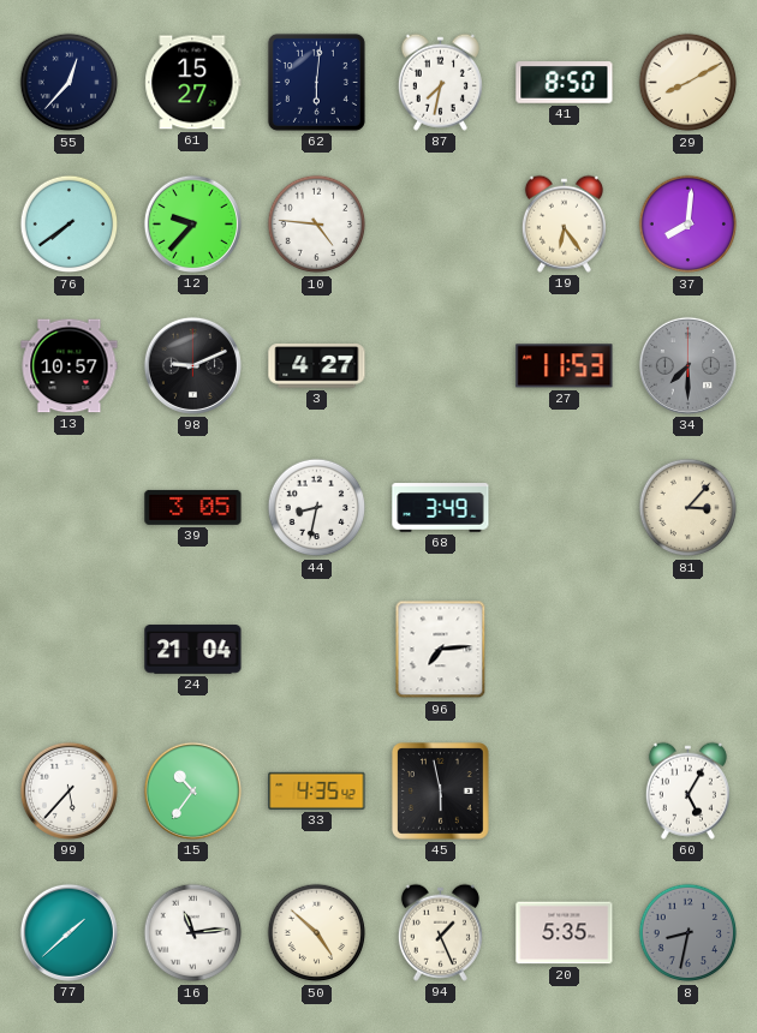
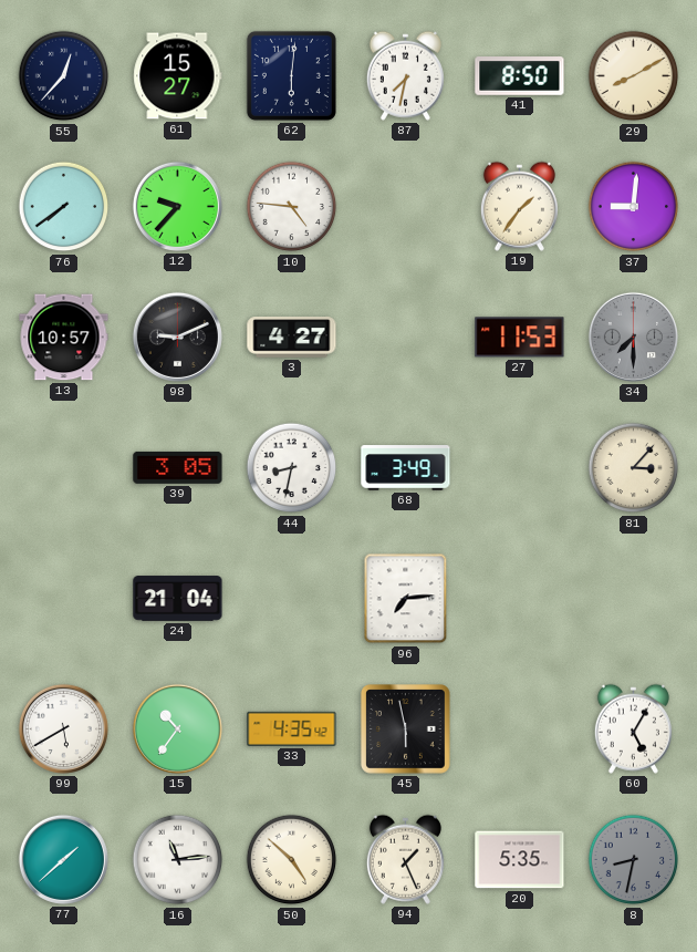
19: 6:24 -> 1:36 (519, 206)
37: 8:01 -> 9:01 (634, 207)
99: 5:37 -> 5:40 (63, 728)
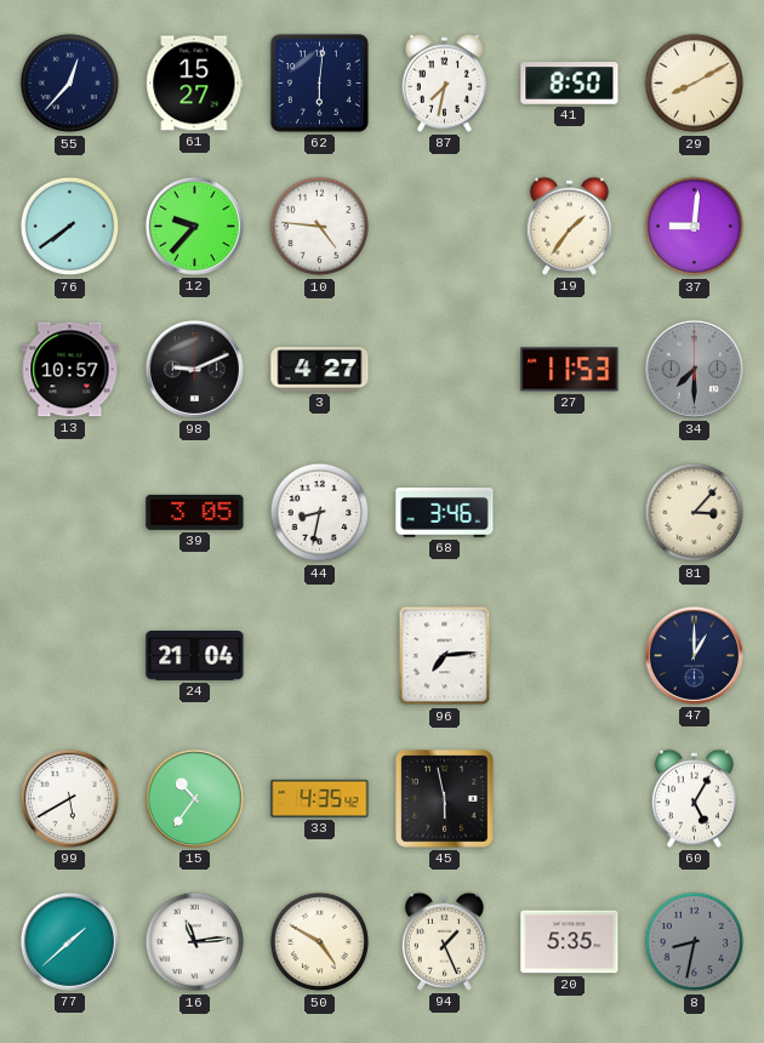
68: 3:49 -> 3:46 (445, 513)
47: none -> 1:00 (694, 655)
50: 4:52 -> 4:50 (320, 942)
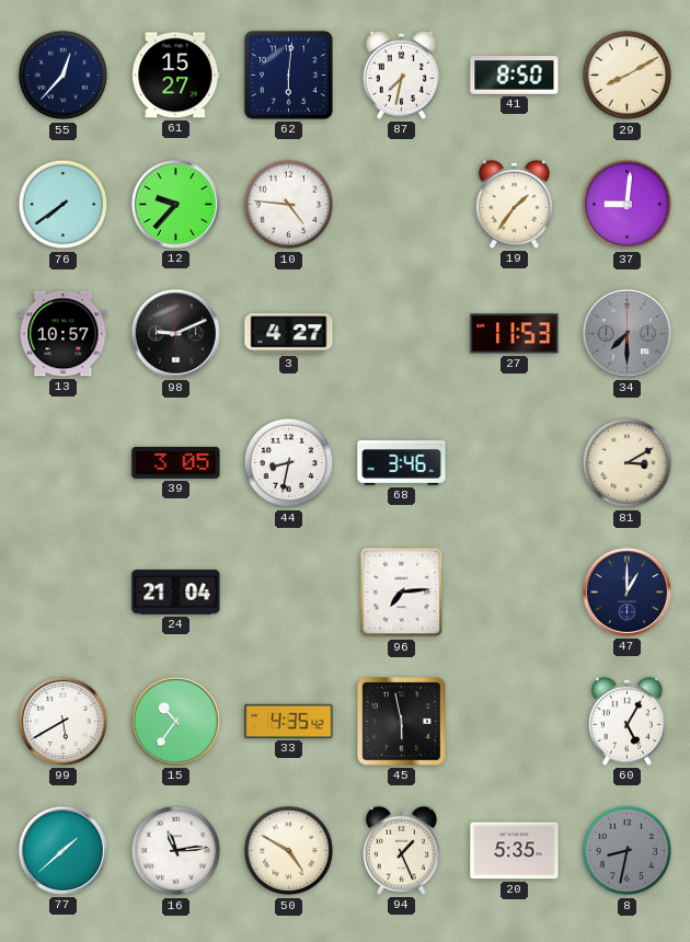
81: 3:07 -> 3:10 (628, 463)
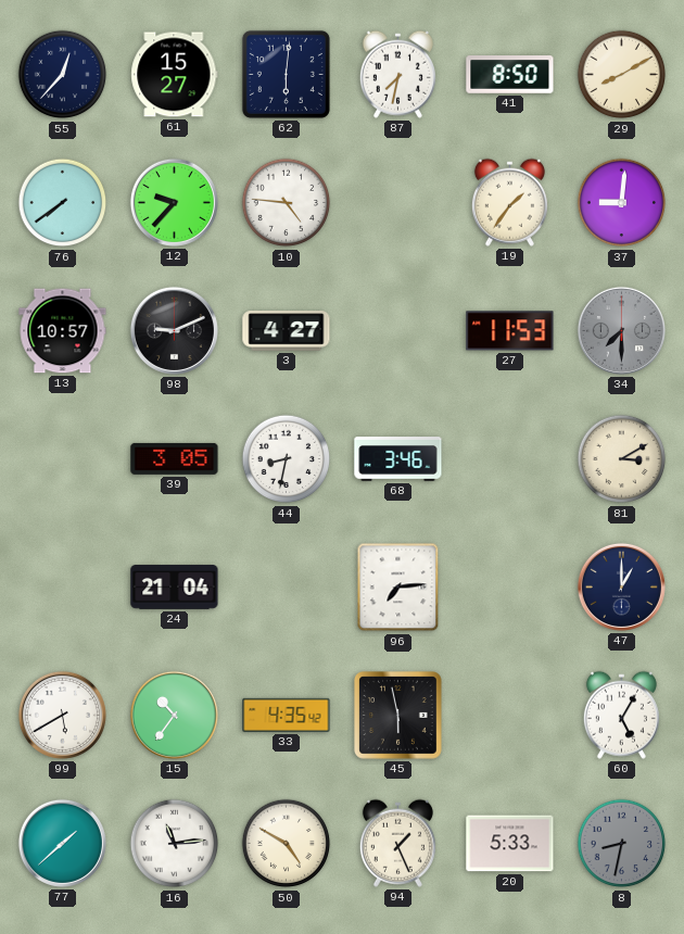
20: 5:35 -> 5:33 (510, 844)
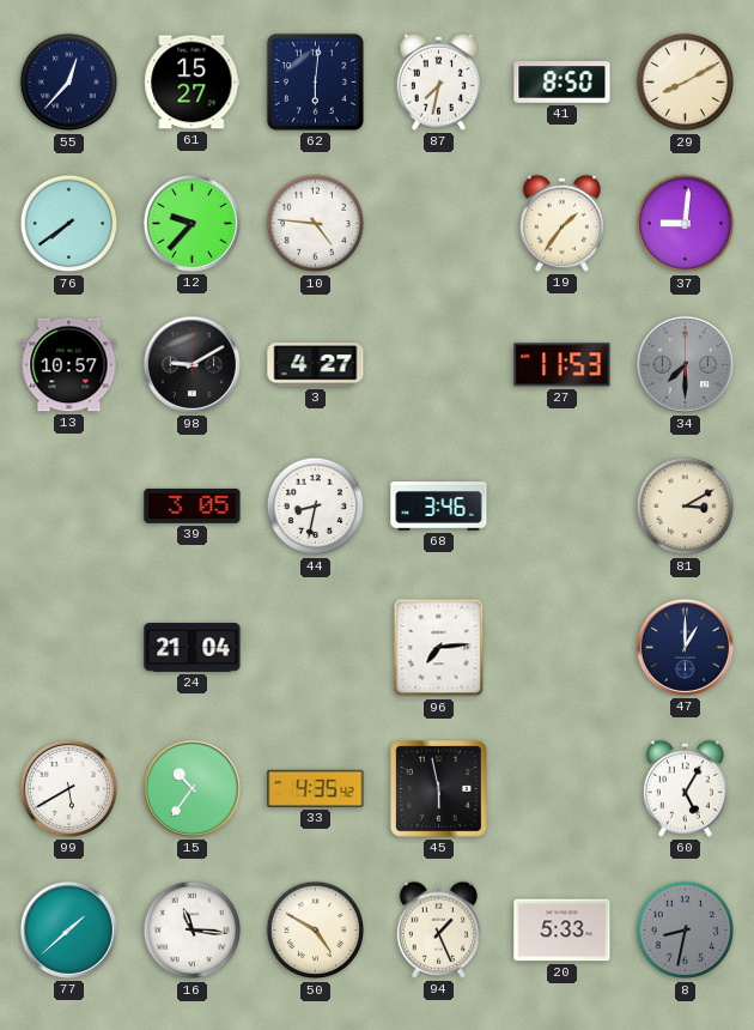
98: 9:11 -> 9:10 (191, 364)
16: 11:14 -> 11:16 (193, 931)
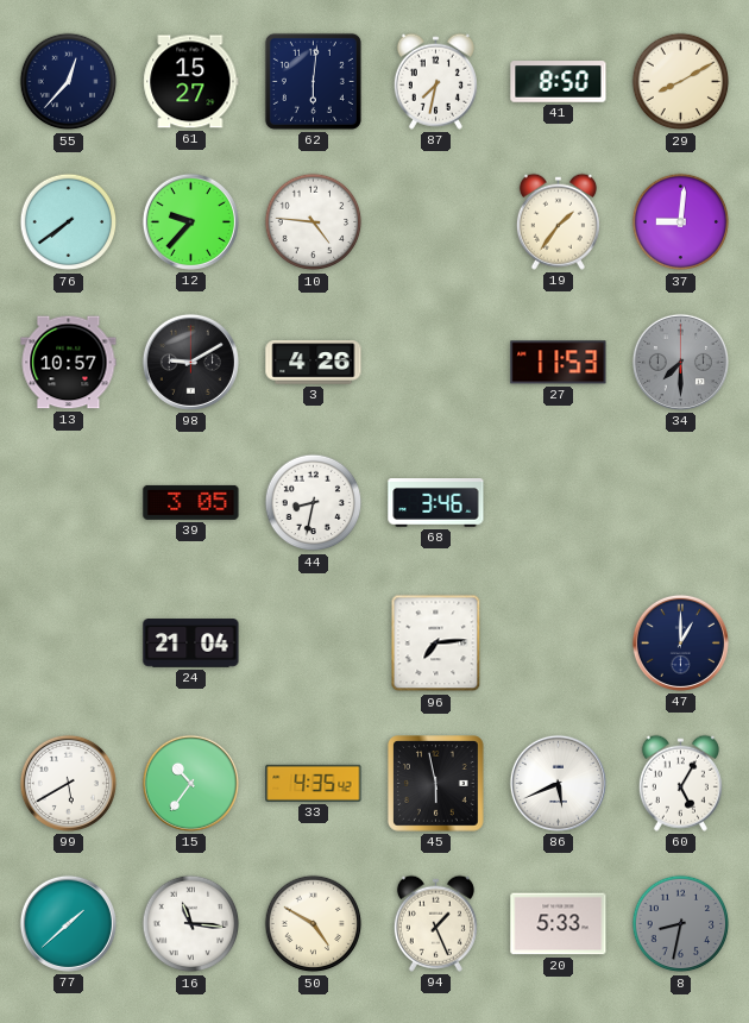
3: 4:27 -> 4:26 (314, 363)
81: 3:10 -> none (686, 507)
86: none -> 5:41 (558, 783)
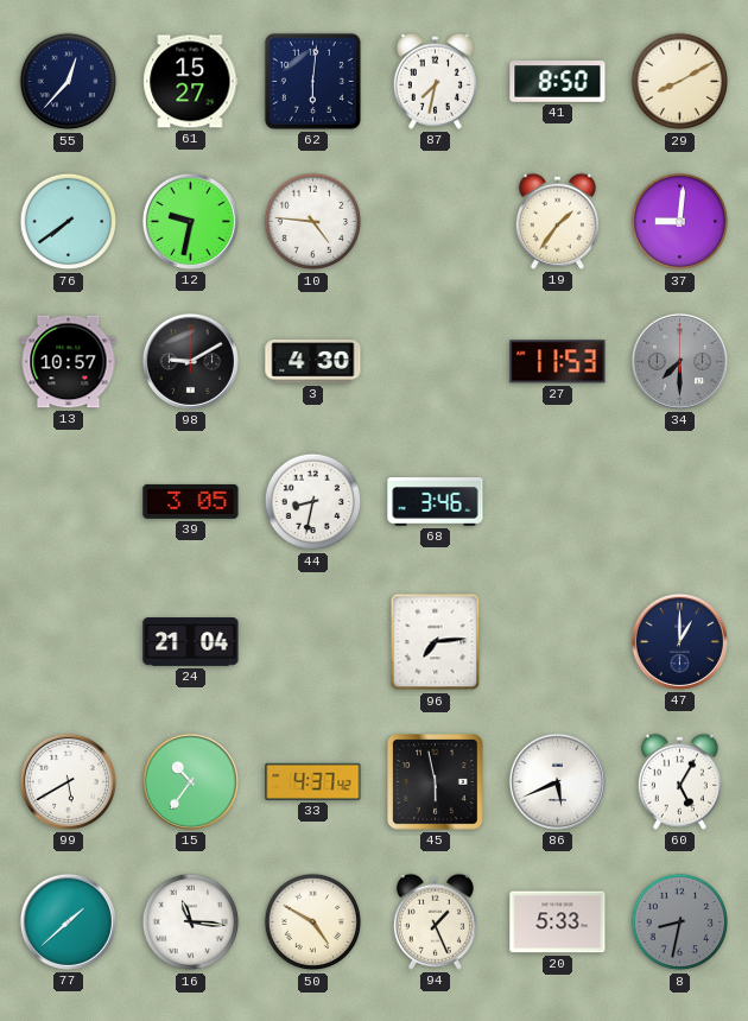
12: 9:37 -> 9:32 (190, 221)
3: 4:26 -> 4:30 (313, 362)
33: 4:35 -> 4:37 (313, 781)
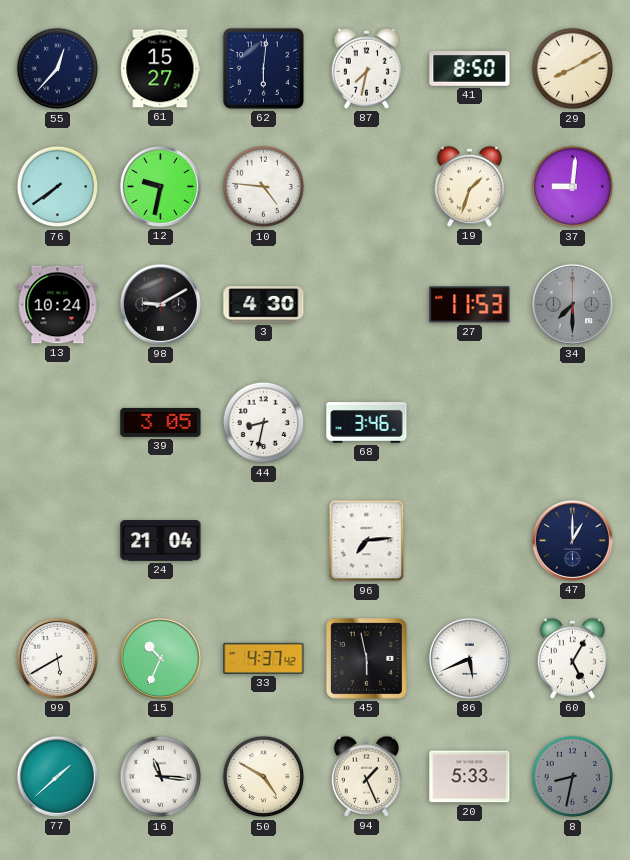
19: 1:36 -> 1:33 (469, 186)
13: 10:57 -> 10:24 (58, 305)
15: 10:36 -> 10:34 (160, 658)
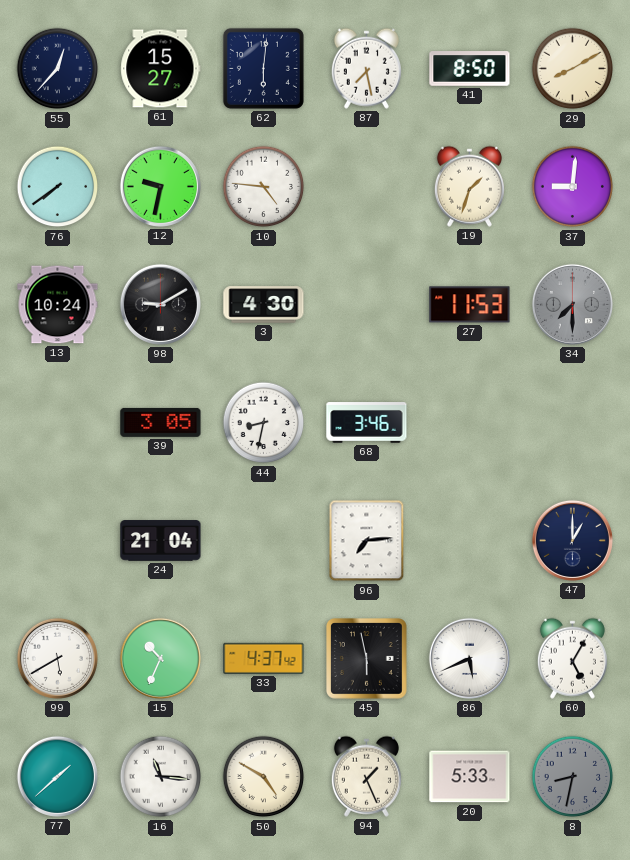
87: 7:32 -> 7:28 (366, 68)
